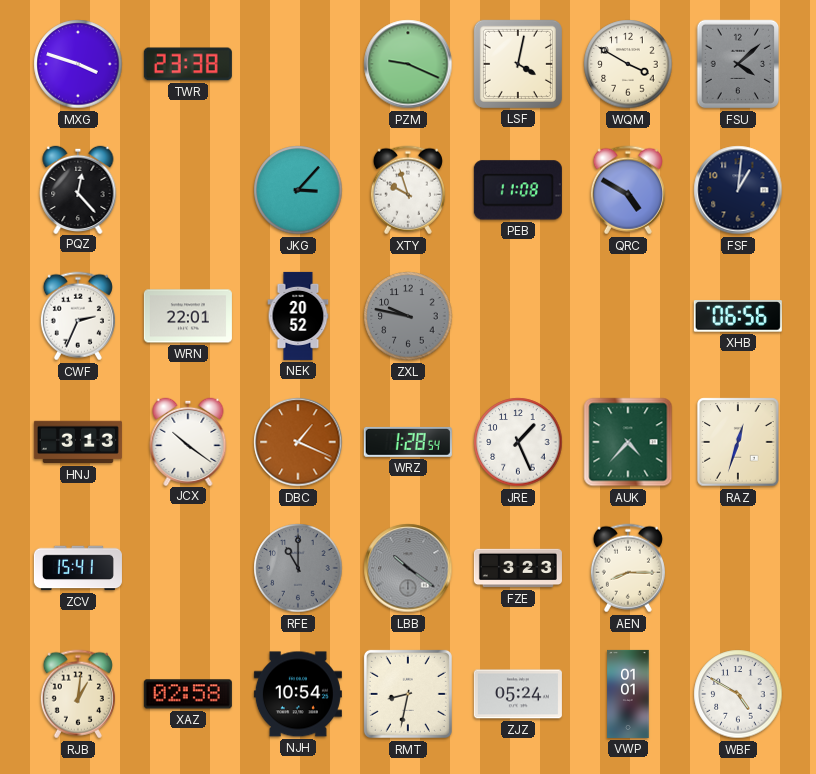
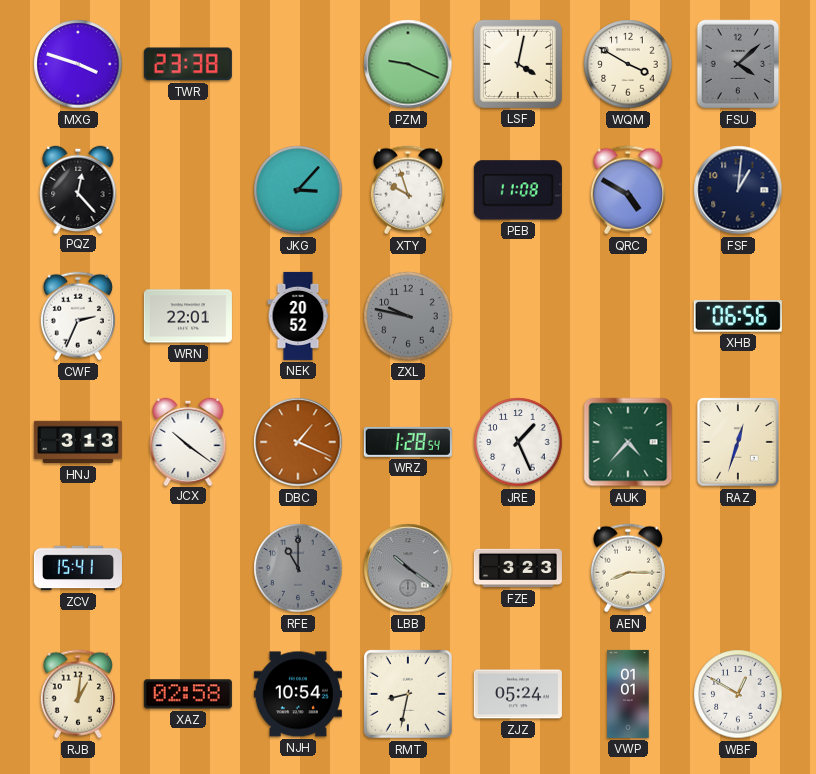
WBF: 4:50 -> 12:50 (738, 694)
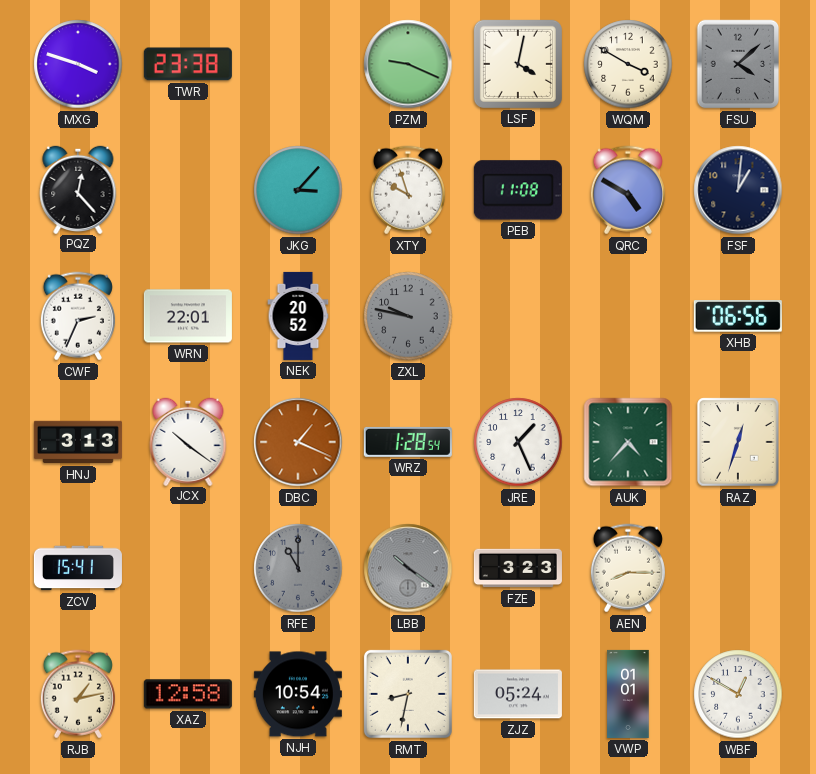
RJB: 1:01 -> 1:13 (78, 694)
XAZ: 02:58 -> 12:58 (188, 694)
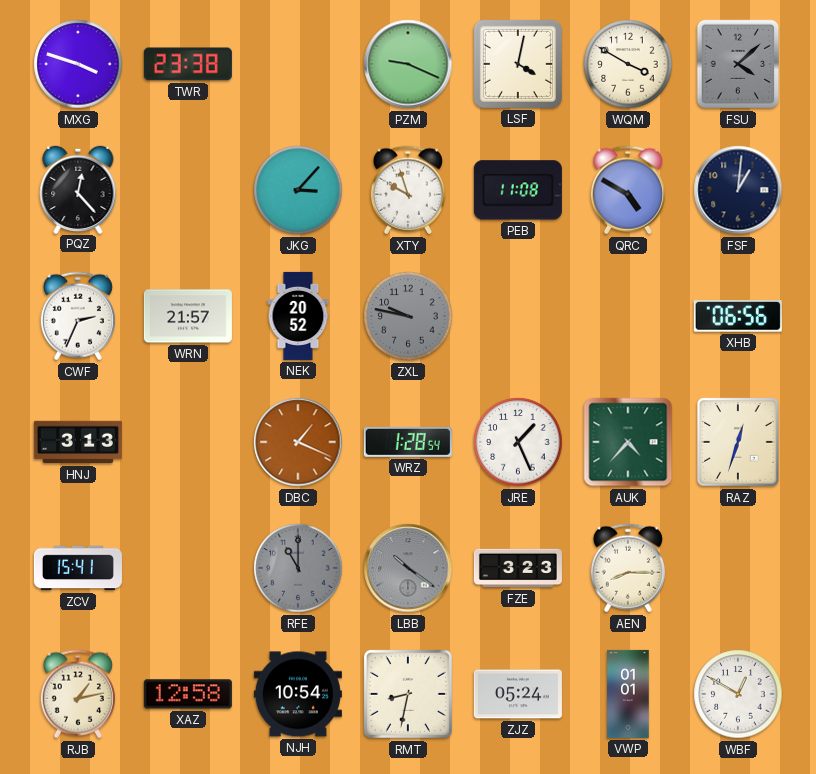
WRN: 22:01 -> 21:57 (188, 316)
JCX: 10:21 -> none (188, 441)
